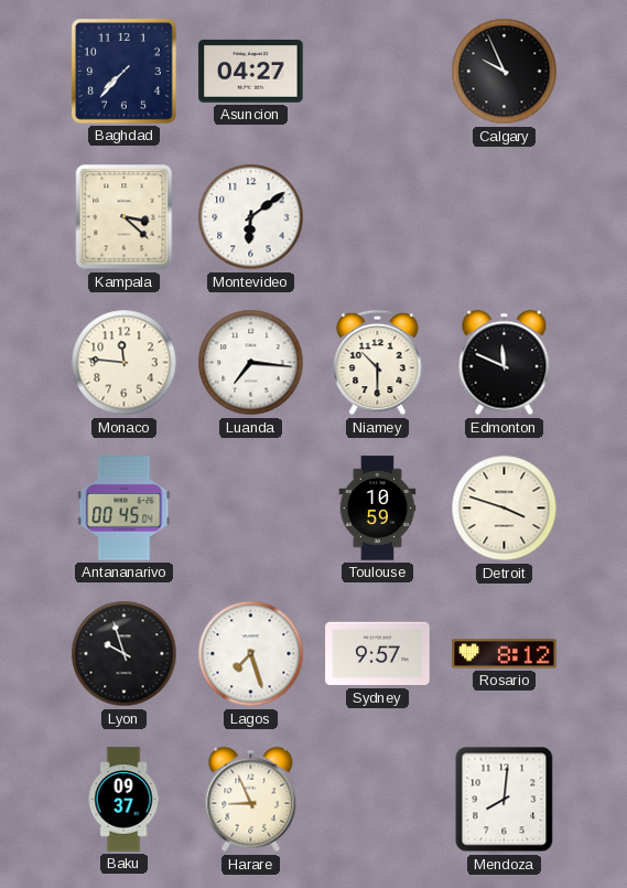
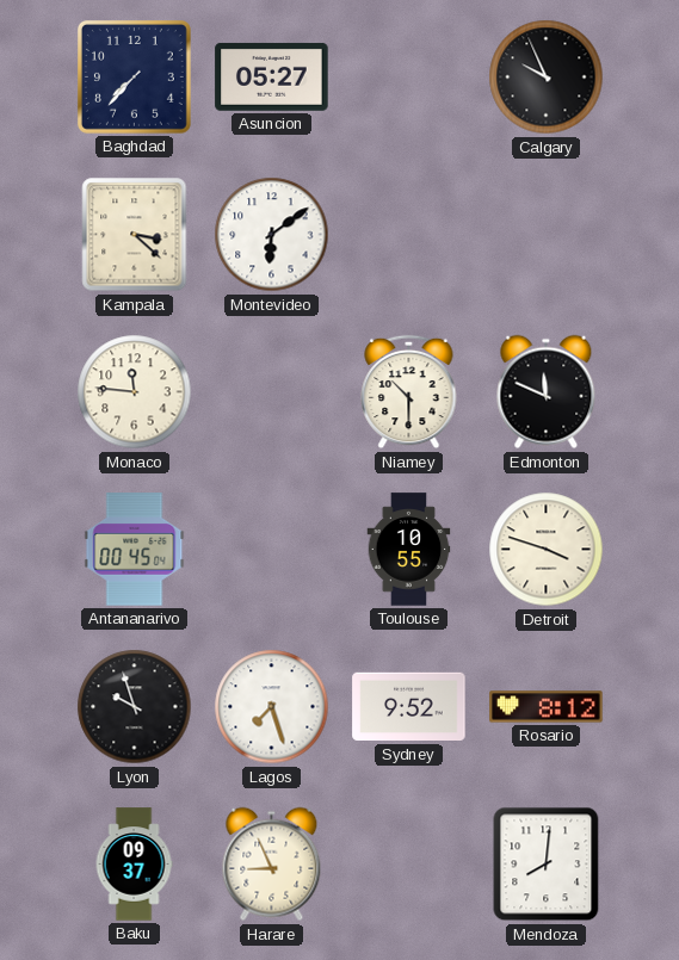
Asuncion: 04:27 -> 05:27 (272, 78)
Luanda: 7:16 -> none (251, 363)
Toulouse: 10:59 -> 10:55 (409, 550)
Sydney: 9:57 -> 9:52 (409, 707)
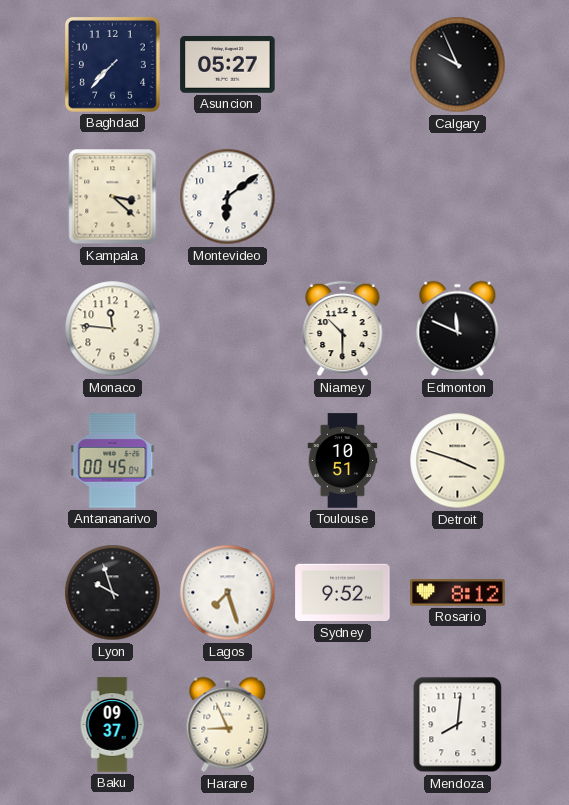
Toulouse: 10:55 -> 10:51 (343, 461)
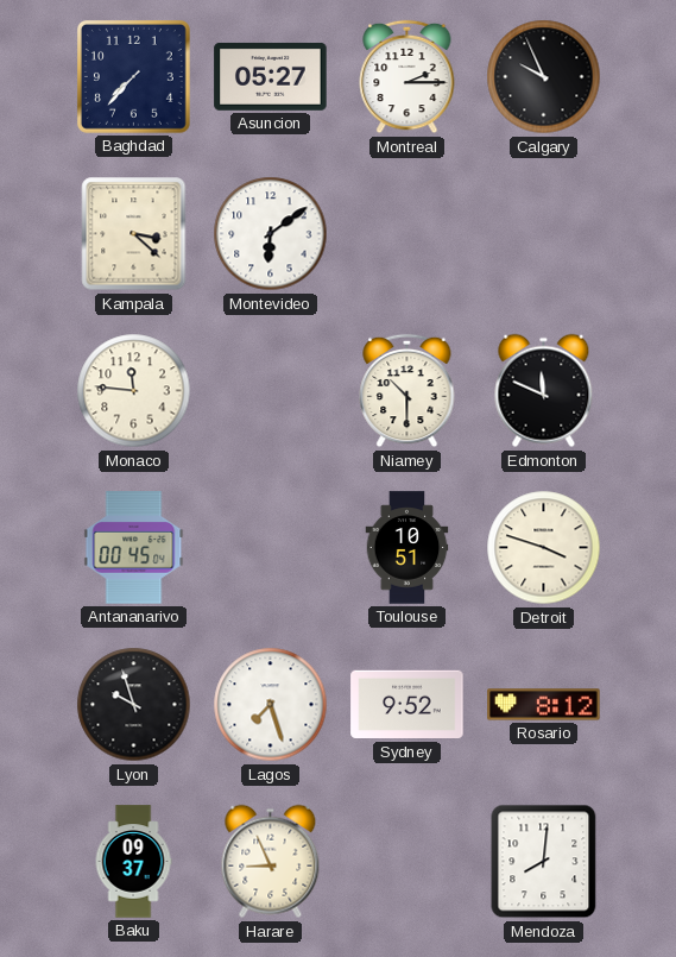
Montreal: none -> 2:15 (408, 77)
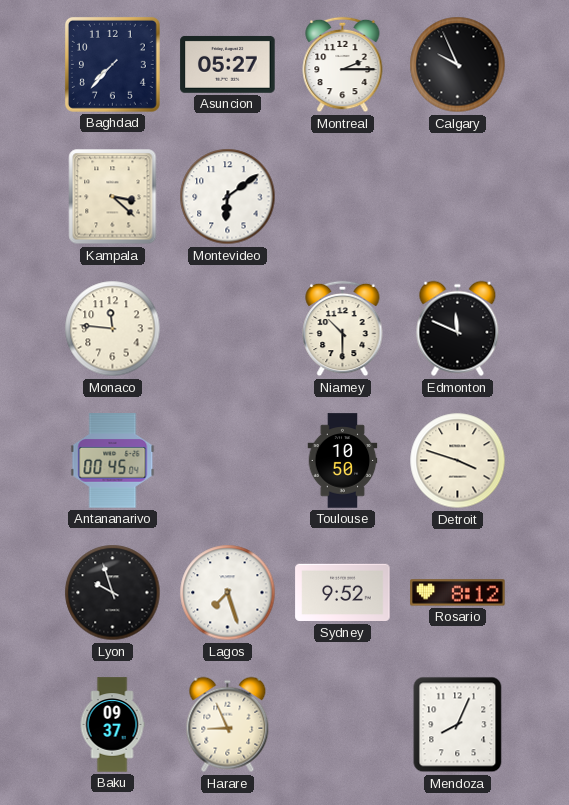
Toulouse: 10:51 -> 10:50 (343, 461)
Mendoza: 8:01 -> 8:04 (458, 725)
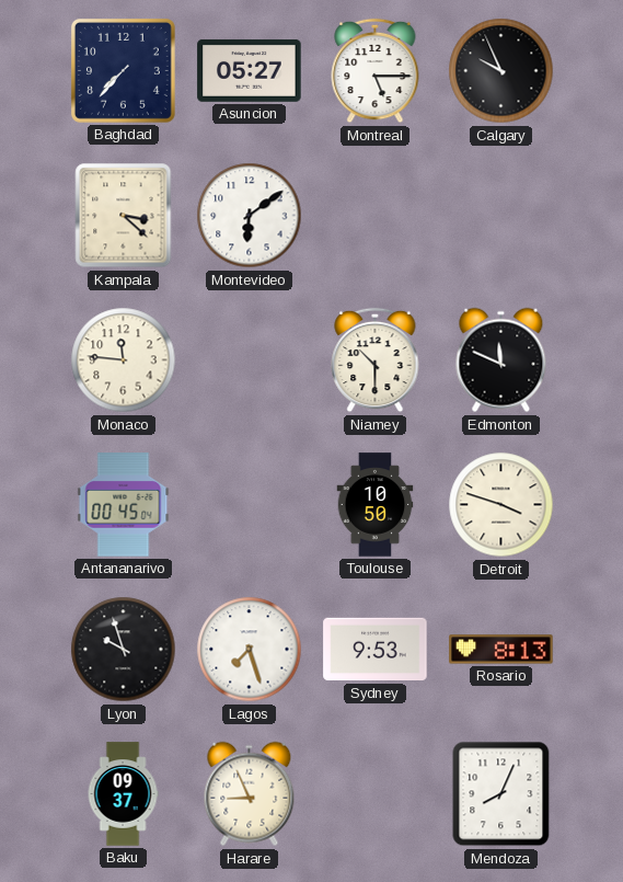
Montreal: 2:15 -> 5:15 (376, 71)
Sydney: 9:52 -> 9:53 (376, 650)
Rosario: 8:12 -> 8:13 (501, 650)
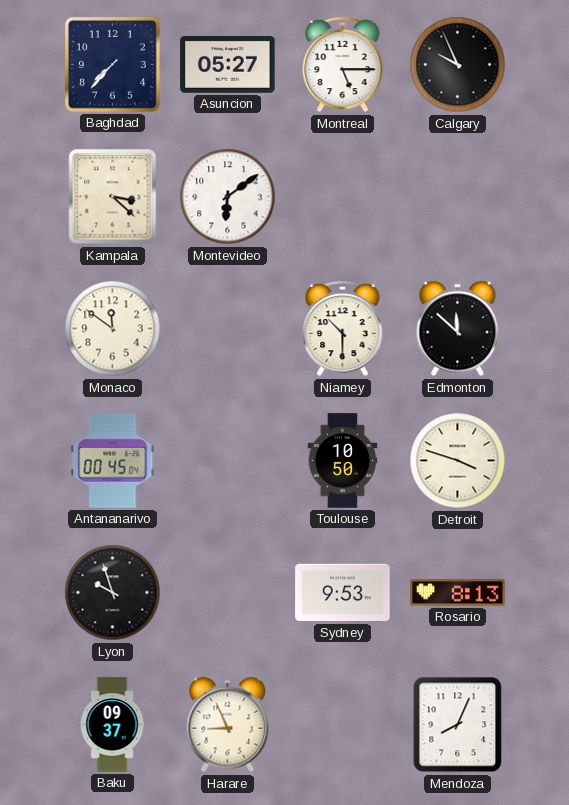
Monaco: 11:46 -> 11:51 (113, 329)
Edmonton: 11:49 -> 11:52 (458, 329)
Lagos: 7:27 -> none (250, 650)
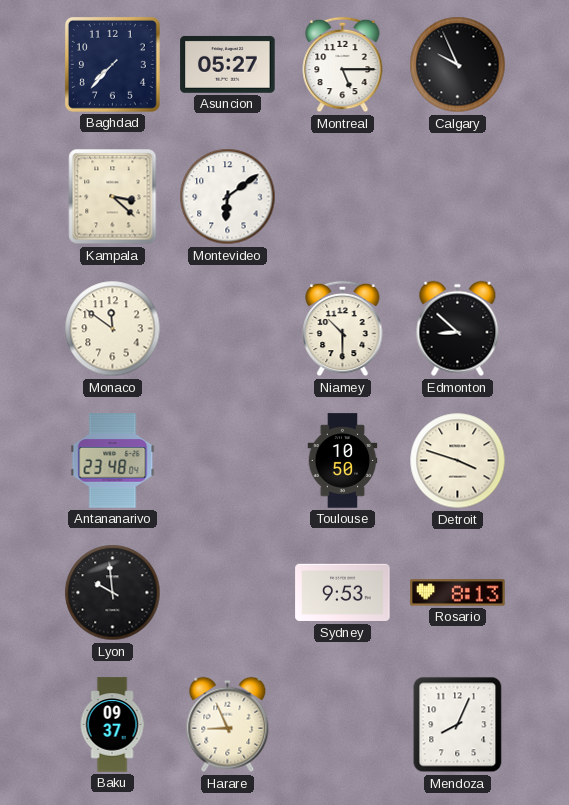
Edmonton: 11:52 -> 8:52 (458, 329)
Antananarivo: 00:45 -> 23:48 (113, 461)
Lyon: 9:57 -> 9:59 (113, 593)
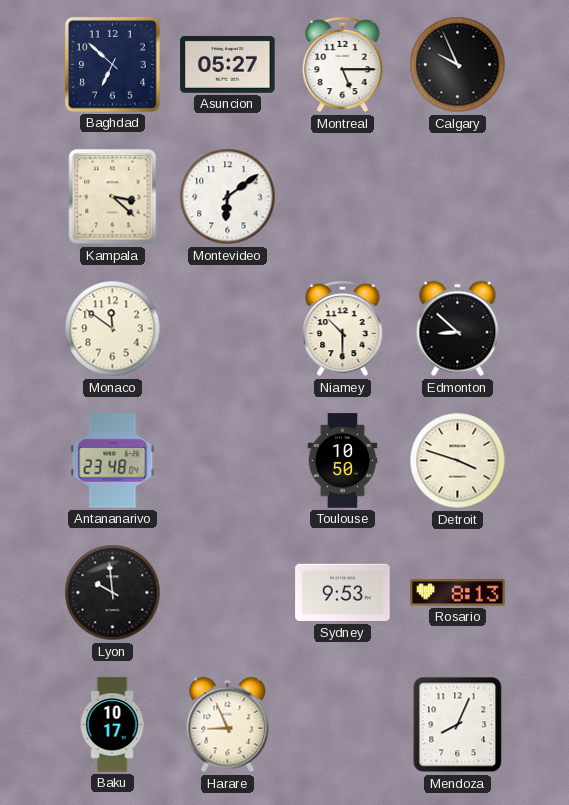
Baghdad: 7:37 -> 6:52 (112, 64)
Baku: 09:37 -> 10:17 (112, 725)
